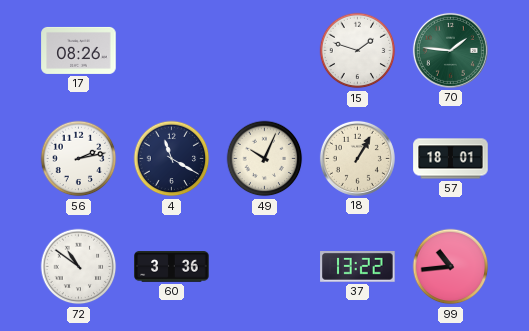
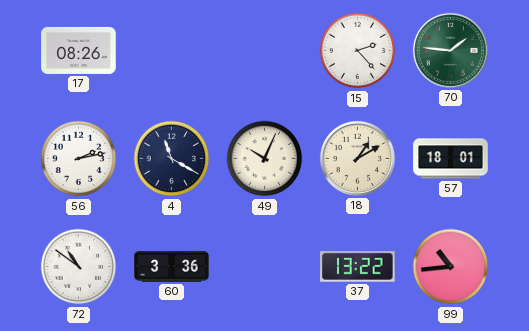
15: 1:48 -> 2:23 (358, 51)
18: 1:05 -> 1:10 (357, 158)
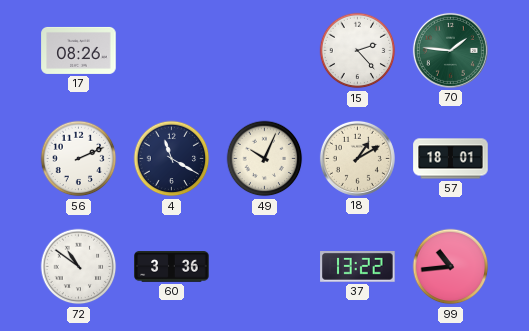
56: 2:13 -> 2:11 (79, 159)
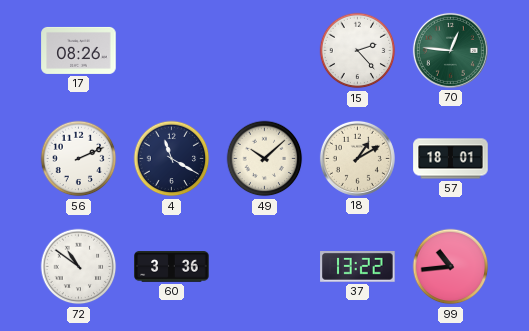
70: 1:46 -> 12:46 (450, 50)
49: 10:04 -> 10:08 (265, 159)
